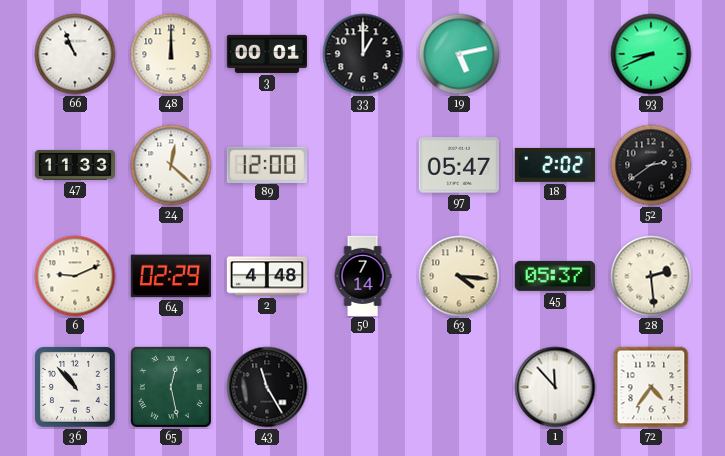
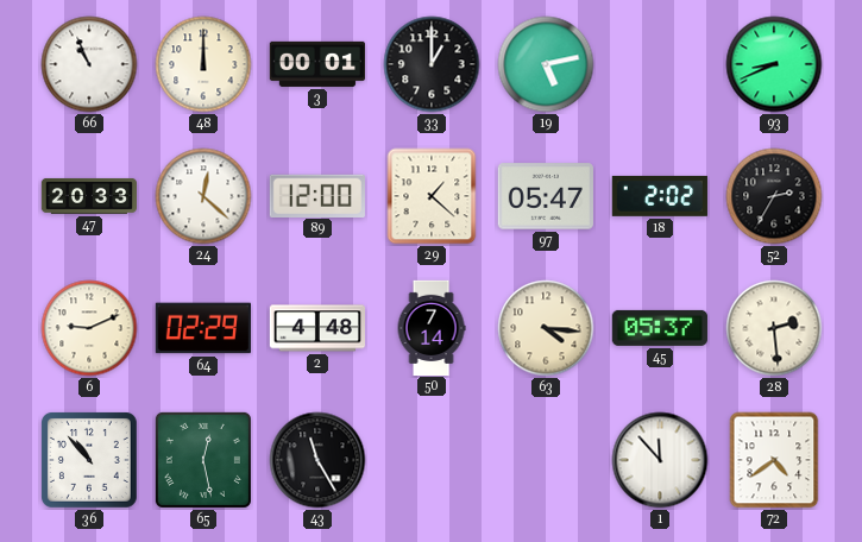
47: 11:33 -> 20:33 (88, 196)
29: none -> 1:22 (432, 196)
52: 2:39 -> 2:35 (774, 196)
72: 4:36 -> 4:39 (774, 460)
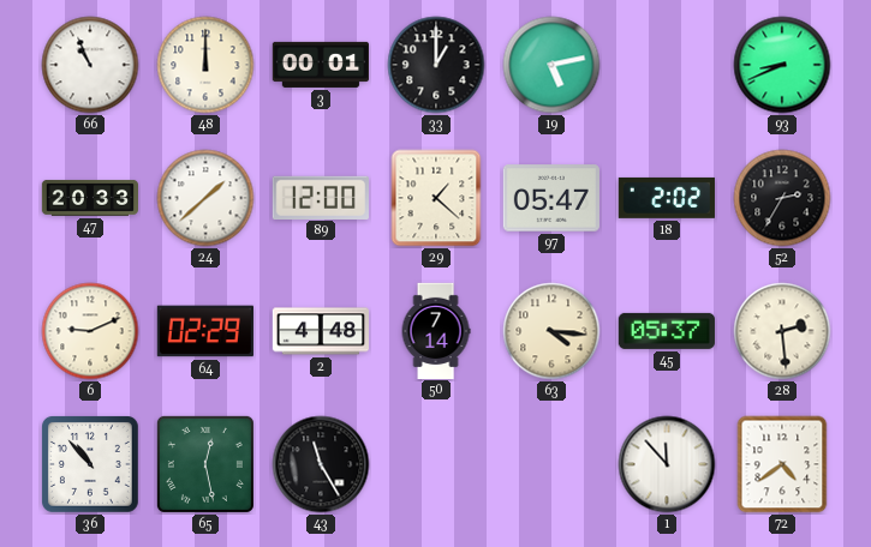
24: 12:22 -> 1:38 (205, 198)
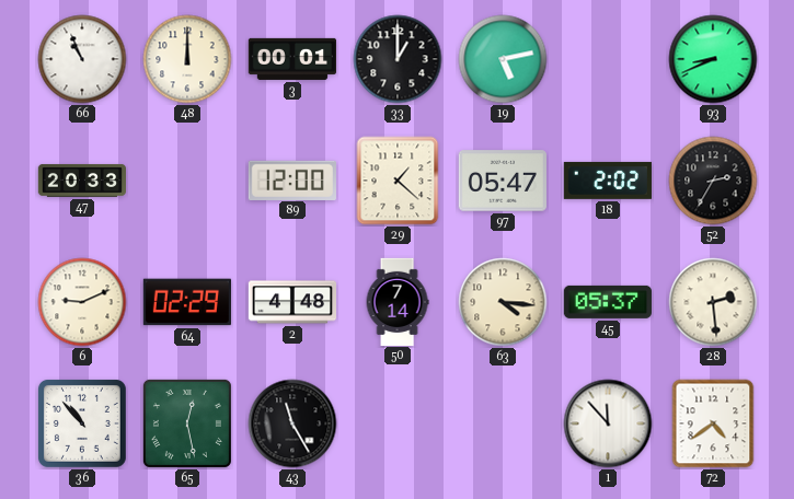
24: 1:38 -> none (205, 198)
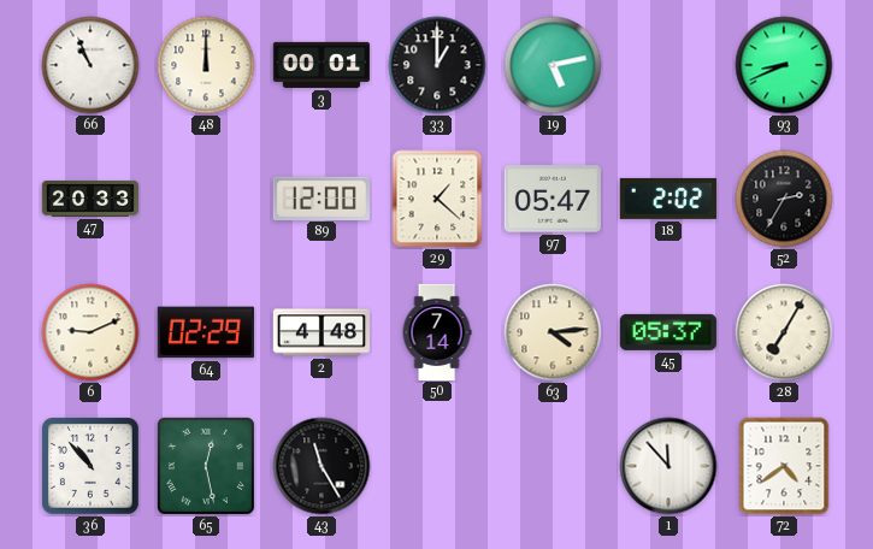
63: 4:16 -> 4:14 (553, 332)
28: 2:29 -> 7:05 (784, 332)
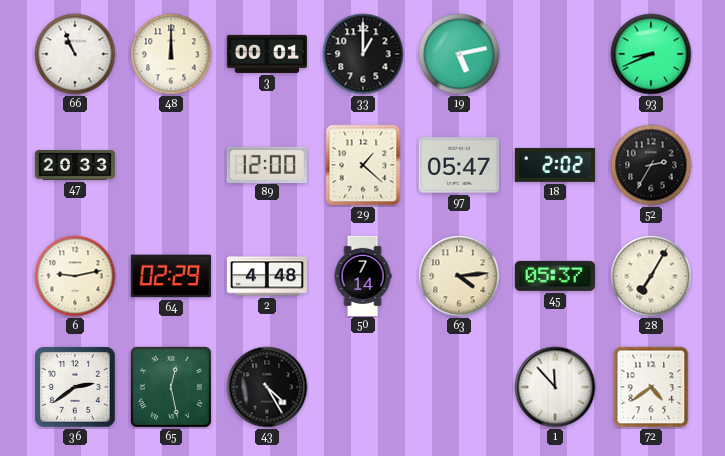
6: 9:11 -> 9:13 (75, 276)
36: 10:53 -> 2:39 (75, 387)
43: 11:25 -> 4:25 (267, 387)
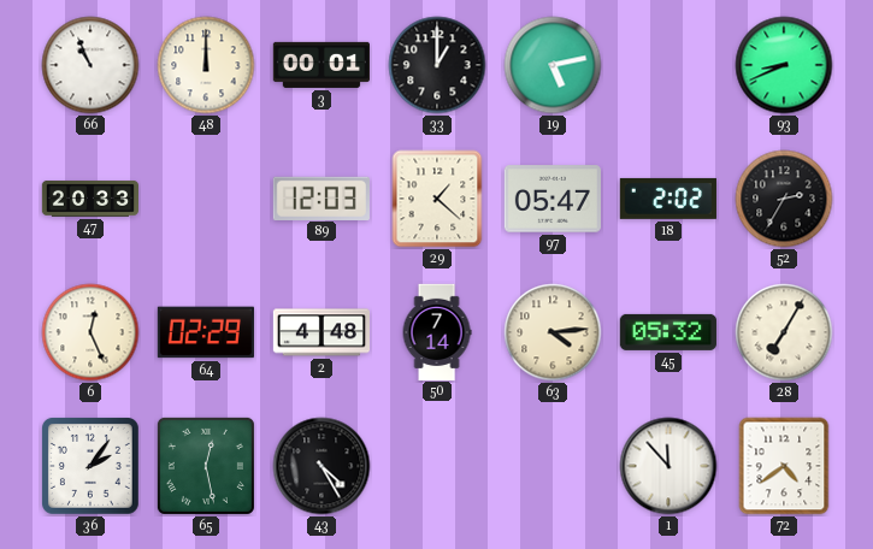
89: 12:00 -> 12:03 (322, 197)
6: 9:13 -> 12:26 (90, 332)
45: 05:37 -> 05:32 (668, 332)
36: 2:39 -> 2:06 (90, 466)
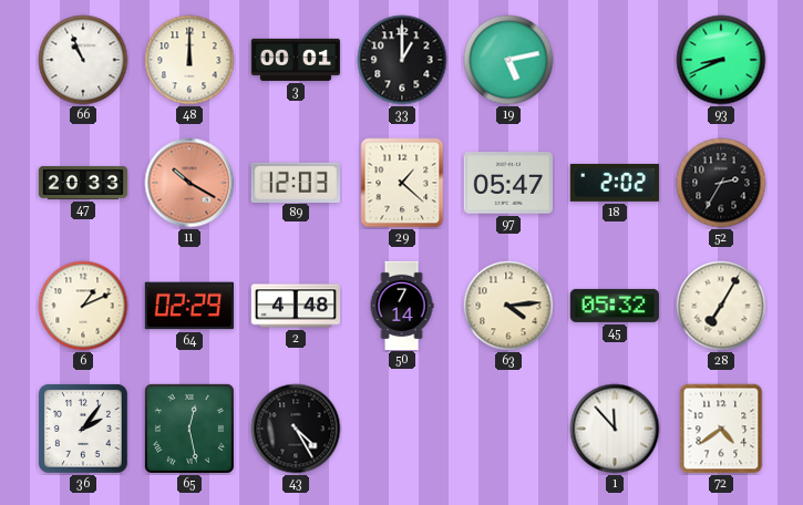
11: none -> 10:20 (189, 183)
6: 12:26 -> 1:11 (83, 306)
